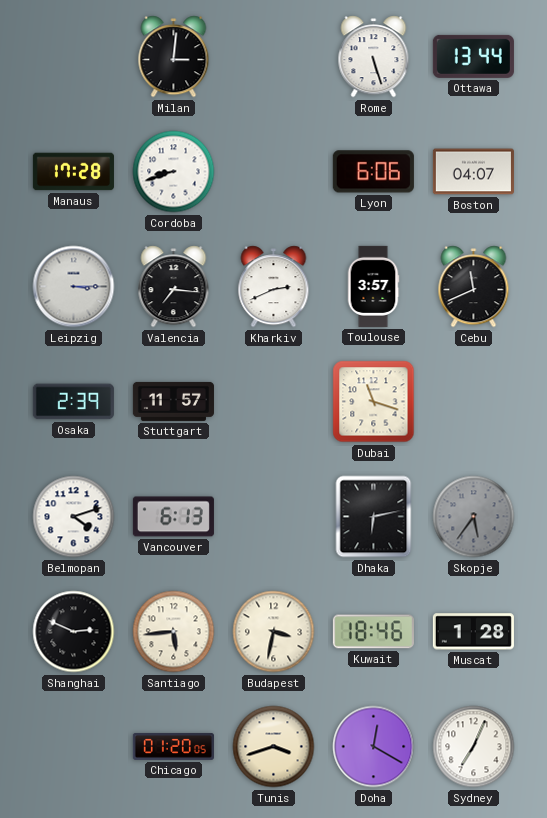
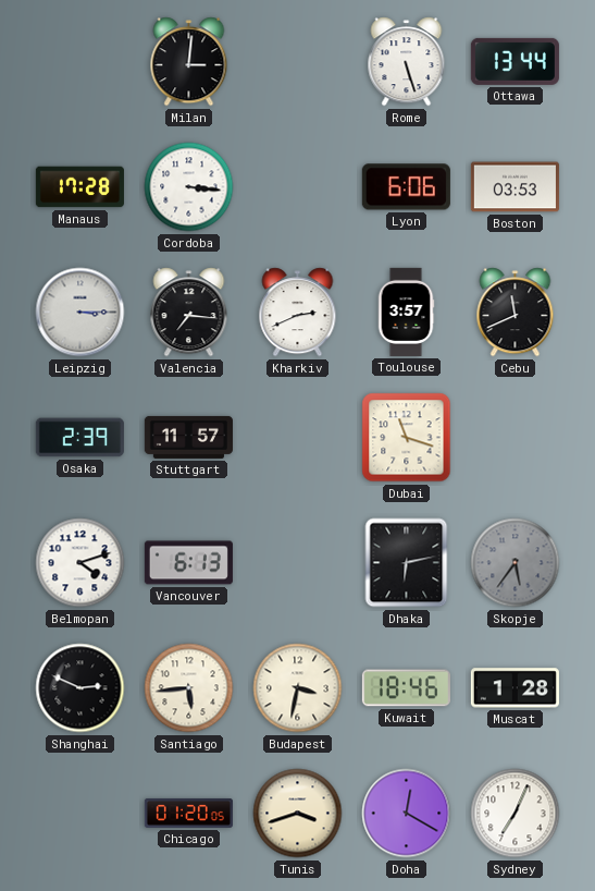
Cordoba: 8:42 -> 3:16 (189, 187)
Boston: 04:07 -> 03:53 (515, 187)
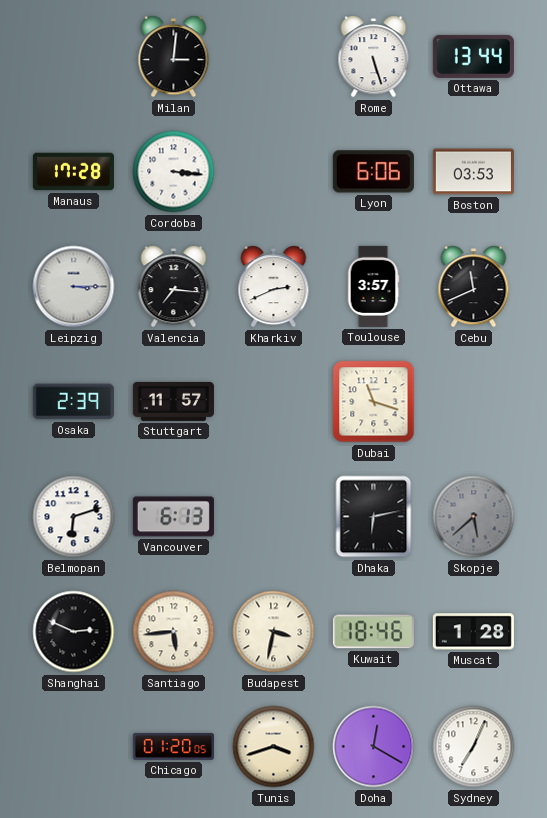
Belmopan: 4:12 -> 6:12 (74, 517)
Skopje: 5:36 -> 5:38 (474, 517)
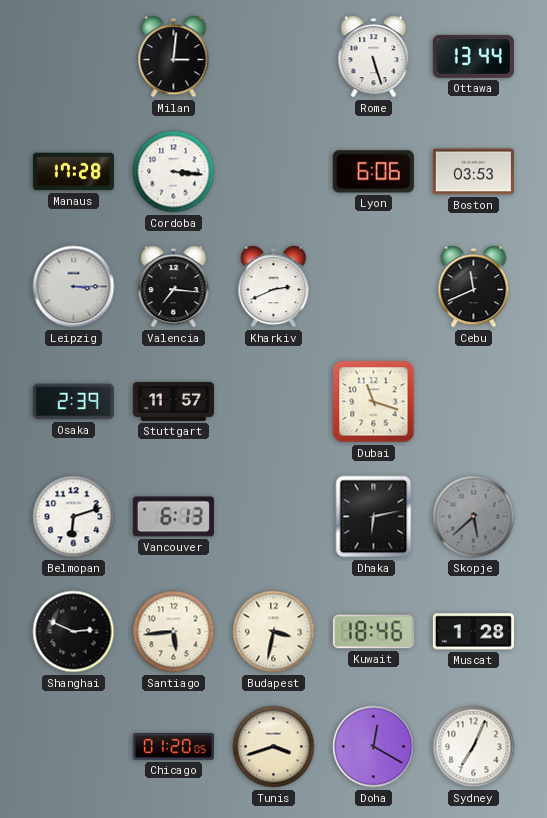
Toulouse: 3:57 -> none (373, 286)
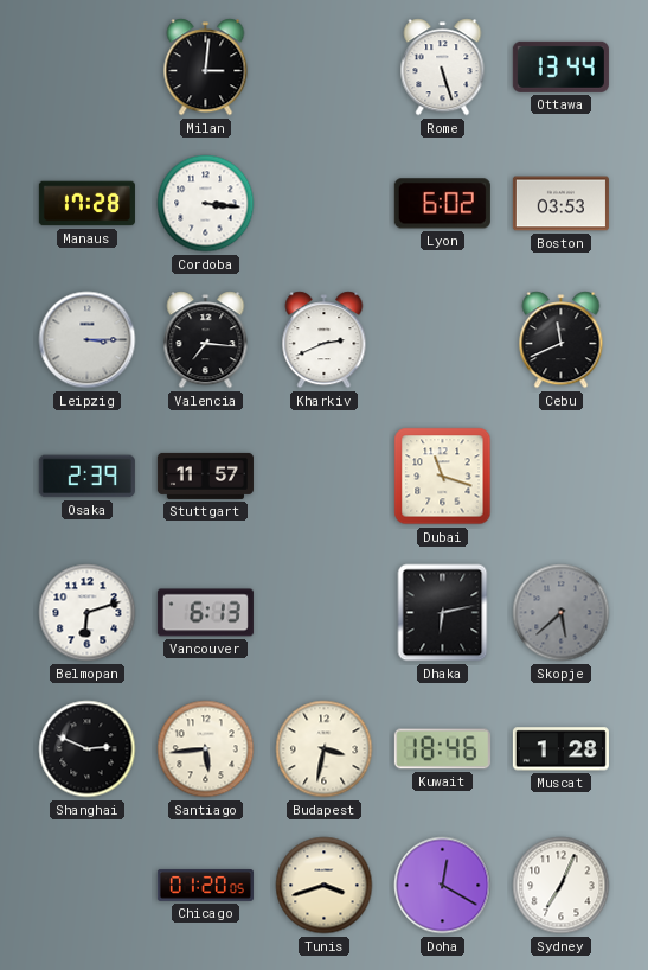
Lyon: 6:06 -> 6:02 (442, 204)
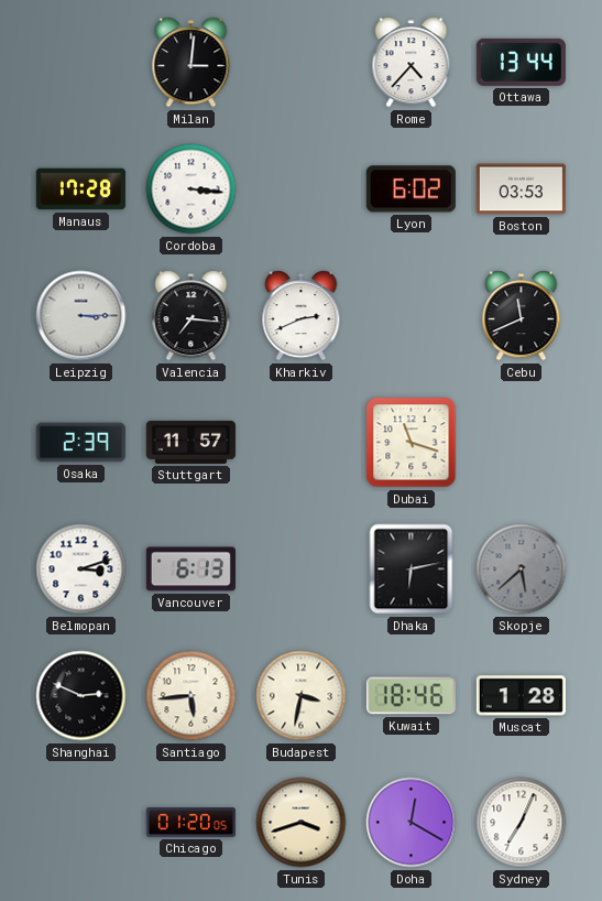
Rome: 5:27 -> 4:37 (412, 63)
Belmopan: 6:12 -> 3:12 (81, 569)
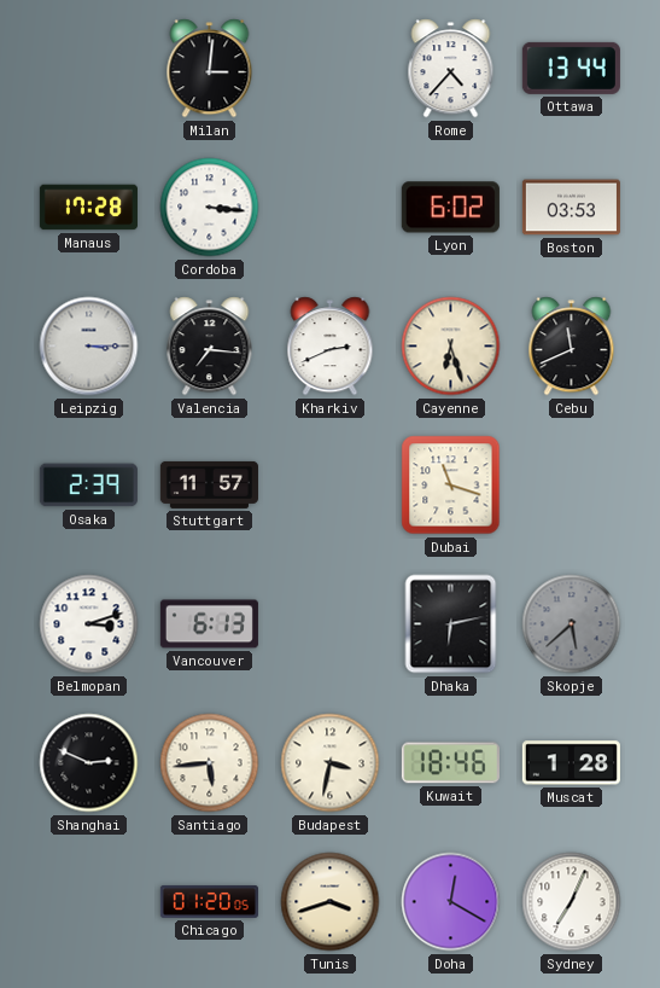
Cayenne: none -> 6:27 (451, 347)
